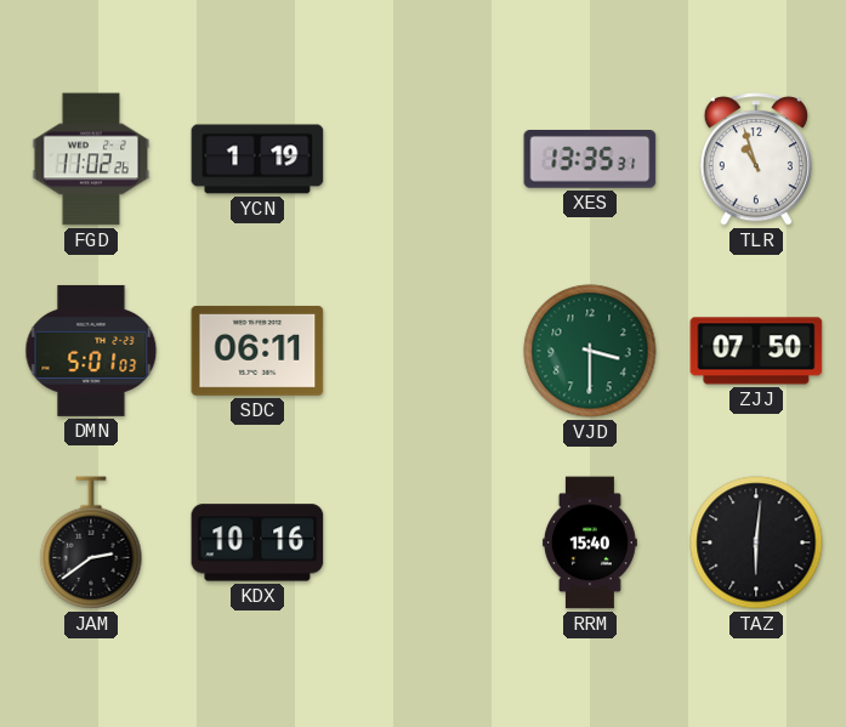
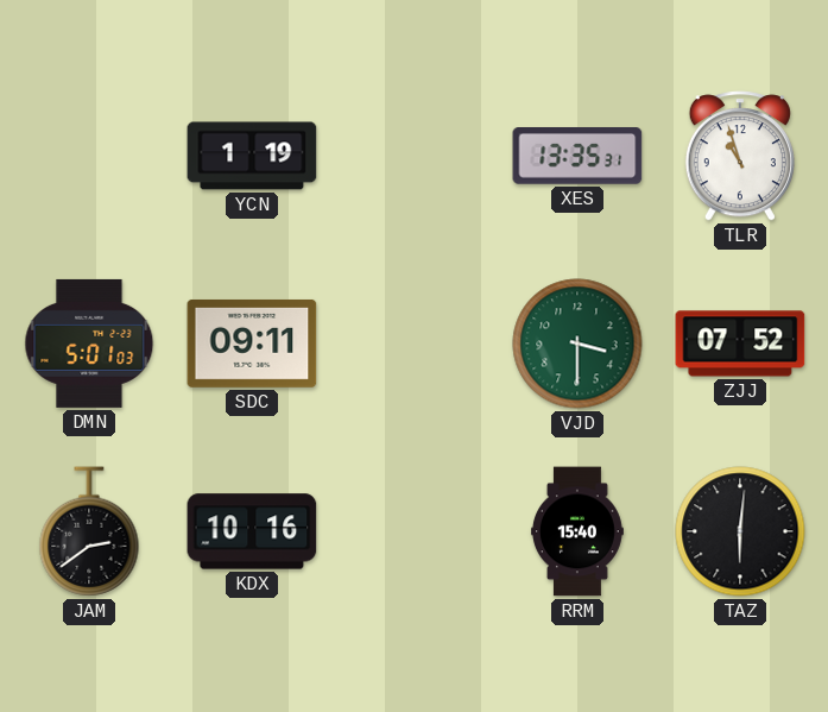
FGD: 11:02 -> none (91, 159)
SDC: 06:11 -> 09:11 (252, 344)
ZJJ: 07:50 -> 07:52 (740, 344)
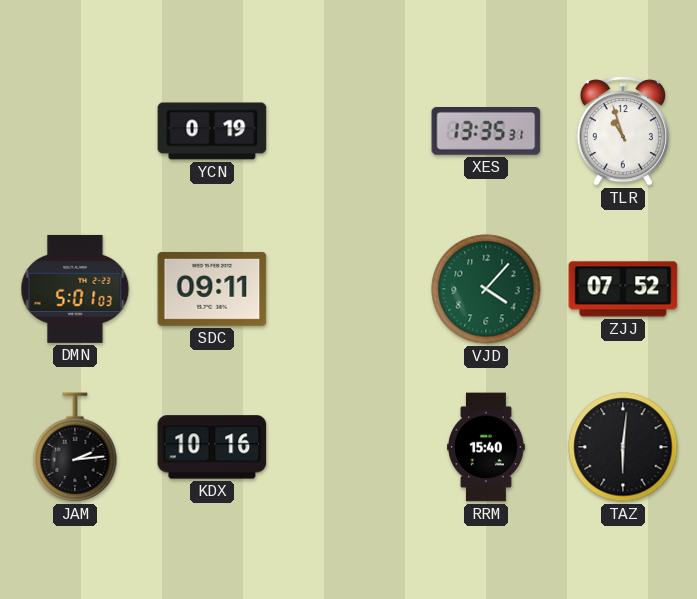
YCN: 1:19 -> 0:19 (212, 131)
VJD: 3:30 -> 4:07 (486, 289)
JAM: 2:39 -> 2:14 (75, 447)
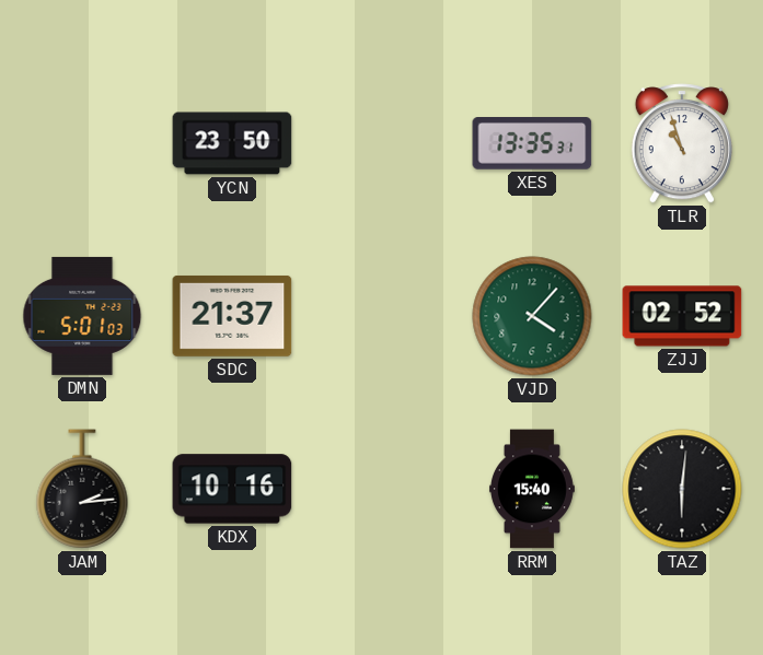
YCN: 0:19 -> 23:50 (232, 143)
SDC: 09:11 -> 21:37 (232, 316)
ZJJ: 07:52 -> 02:52 (682, 316)
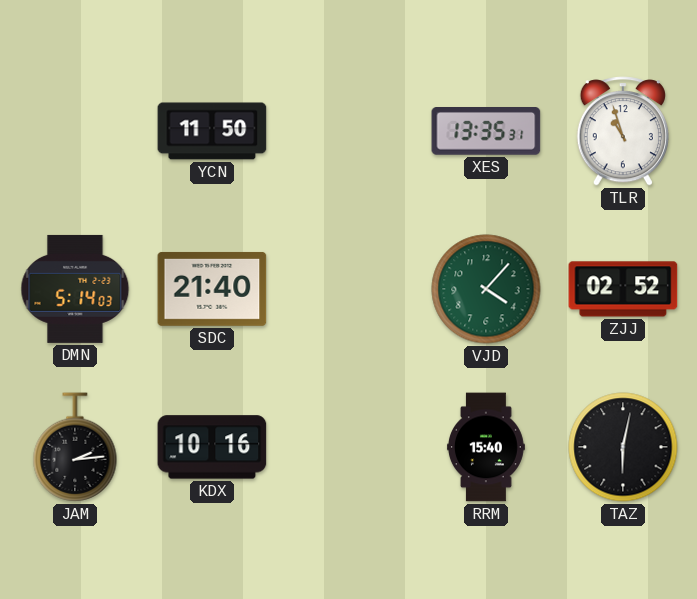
YCN: 23:50 -> 11:50 (212, 131)
DMN: 5:01 -> 5:14 (75, 289)
SDC: 21:37 -> 21:40 (212, 289)
TAZ: 6:01 -> 6:02 (623, 447)
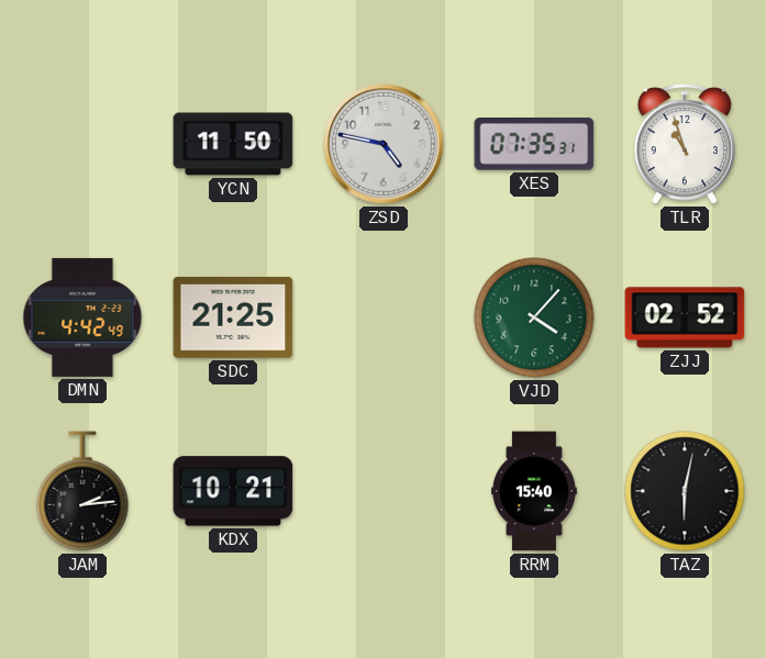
ZSD: none -> 4:47 (385, 145)
XES: 13:35 -> 07:35 (534, 145)
DMN: 5:14 -> 4:42 (82, 317)
SDC: 21:40 -> 21:25 (233, 317)
KDX: 10:16 -> 10:21 (233, 491)
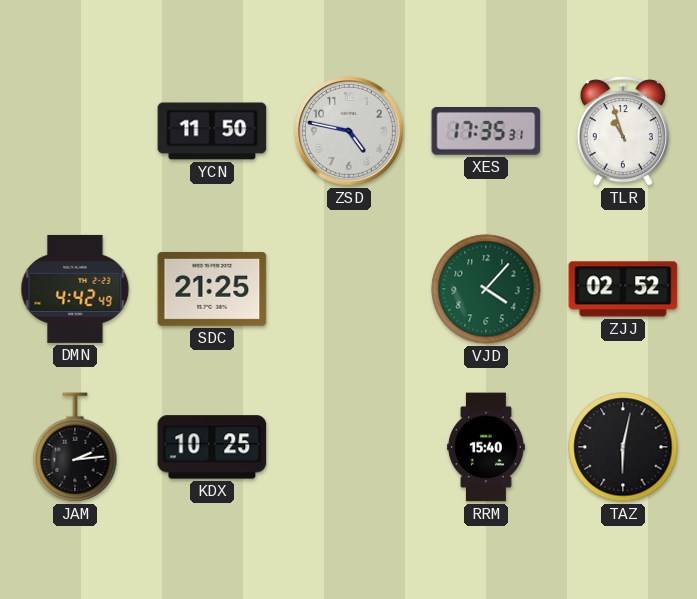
XES: 07:35 -> 17:35 (486, 132)
KDX: 10:21 -> 10:25 (212, 447)
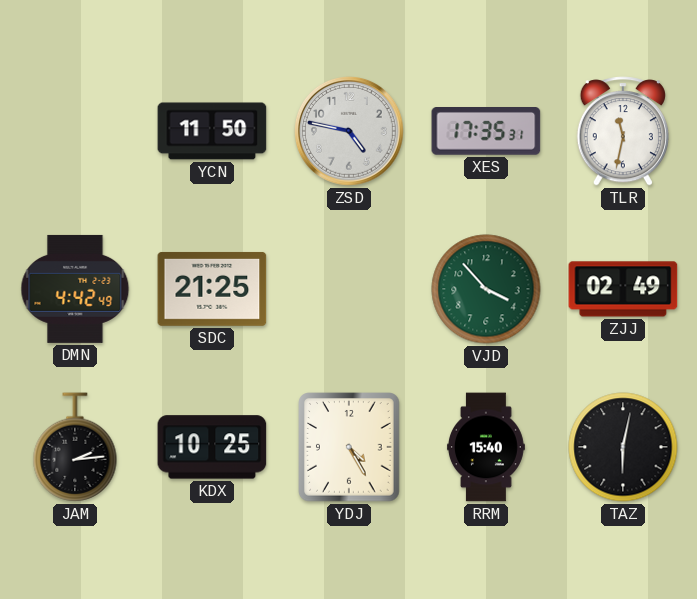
TLR: 10:57 -> 11:32 (623, 131)
VJD: 4:07 -> 3:53 (486, 289)
ZJJ: 02:52 -> 02:49 (623, 289)
YDJ: none -> 4:25 (350, 447)
